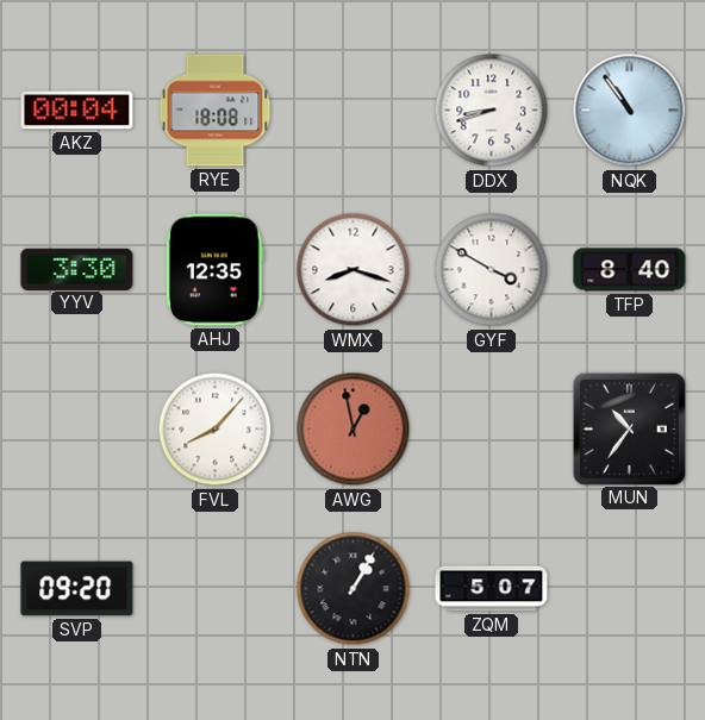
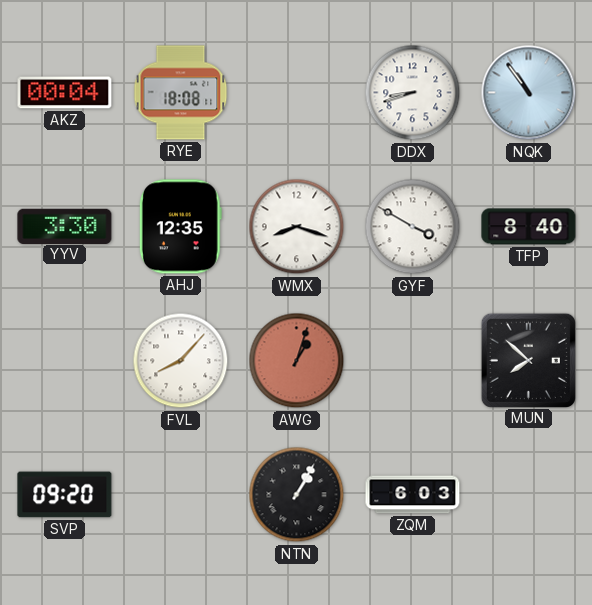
AWG: 12:58 -> 1:03 (297, 361)
MUN: 10:36 -> 7:52 (528, 360)
ZQM: 5:07 -> 6:03 (413, 495)
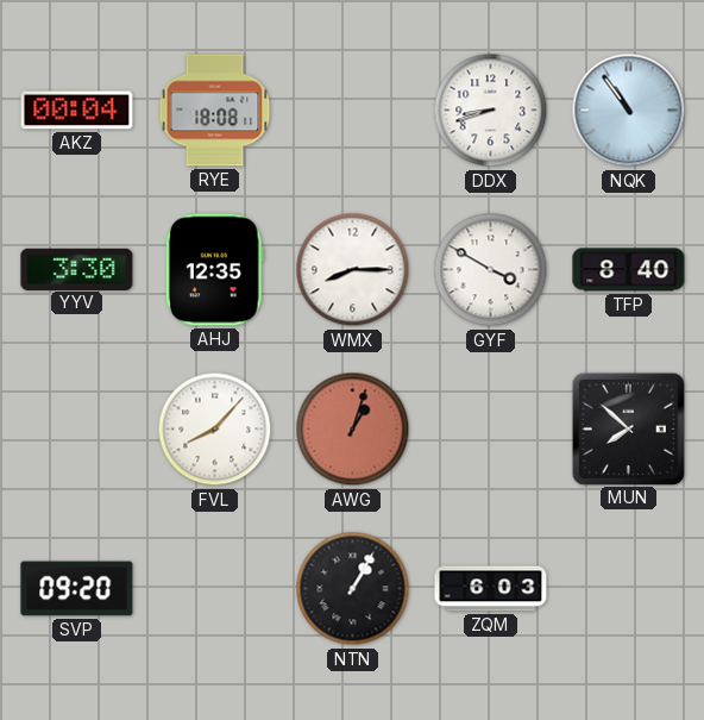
WMX: 8:18 -> 8:15 (353, 270)
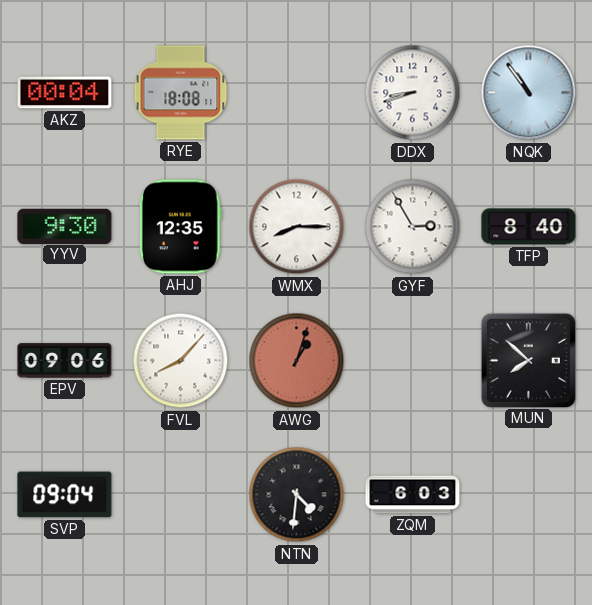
YYV: 3:30 -> 9:30 (65, 226)
GYF: 3:50 -> 2:55 (413, 227)
EPV: none -> 09:06 (65, 361)
SVP: 09:20 -> 09:04 (65, 495)
NTN: 1:05 -> 4:31 (297, 495)
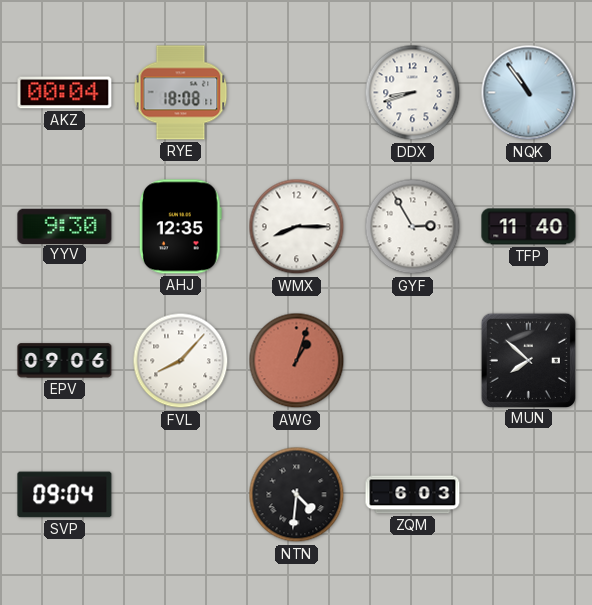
TFP: 8:40 -> 11:40 (529, 227)
